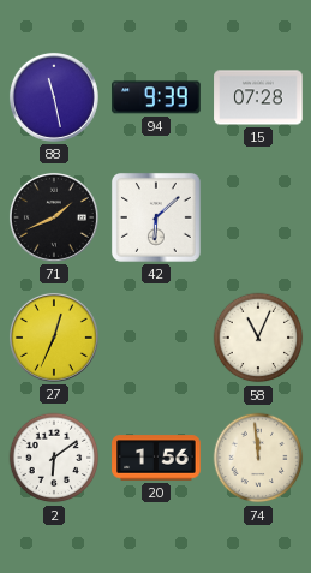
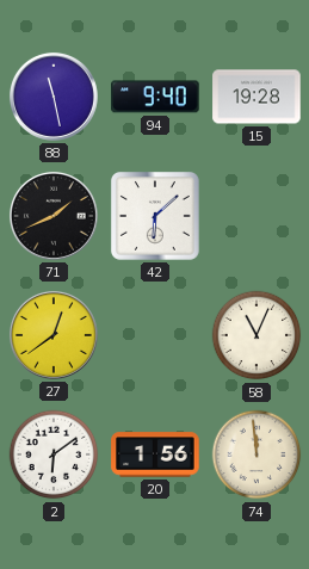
94: 9:39 -> 9:40 (155, 97)
15: 07:28 -> 19:28 (257, 97)
27: 12:34 -> 12:39 (54, 335)
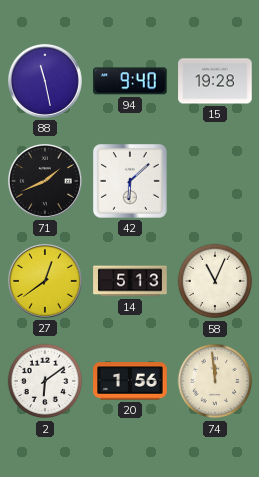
14: none -> 5:13 (130, 281)
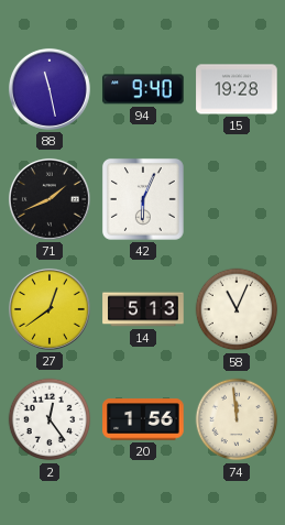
42: 6:08 -> 6:04 (143, 199)
2: 6:09 -> 12:24 (50, 419)
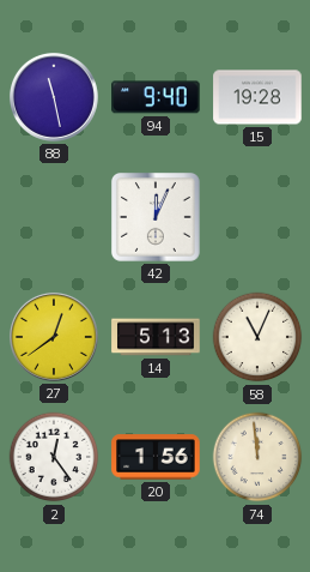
71: 1:41 -> none (50, 199)
42: 6:04 -> 12:04 (156, 217)
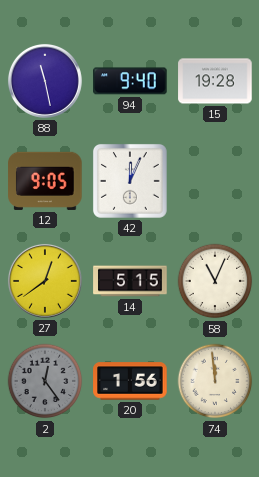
12: none -> 9:05 (45, 181)
14: 5:13 -> 5:15 (130, 281)
2 dial: white -> grey (45, 381)
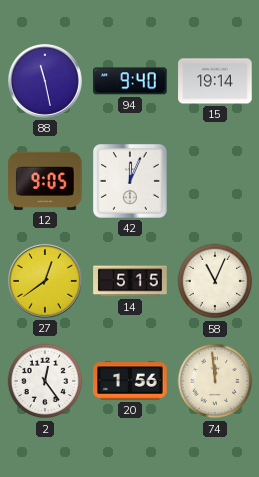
15: 19:28 -> 19:14 (215, 81)
2 dial: grey -> white (45, 381)
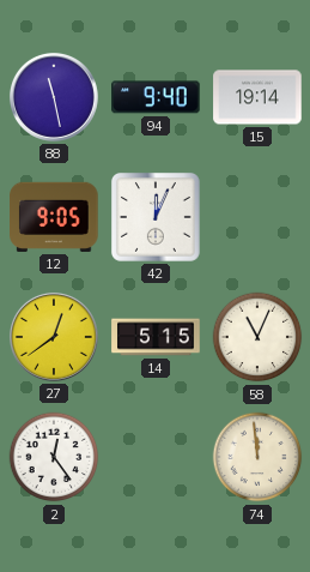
20: 1:56 -> none (130, 381)
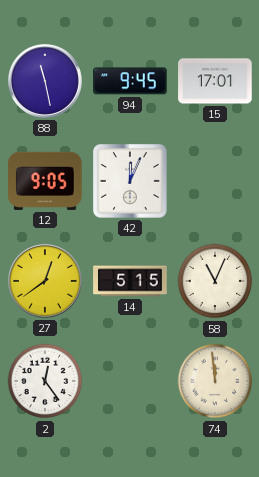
94: 9:40 -> 9:45 (130, 81)
15: 19:14 -> 17:01 (215, 81)
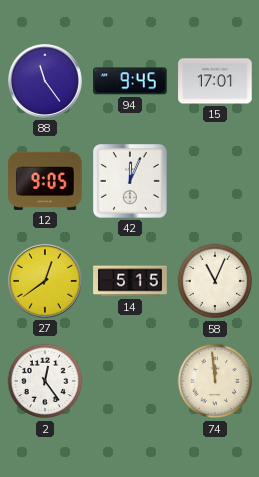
88: 11:28 -> 11:24 (45, 81)
